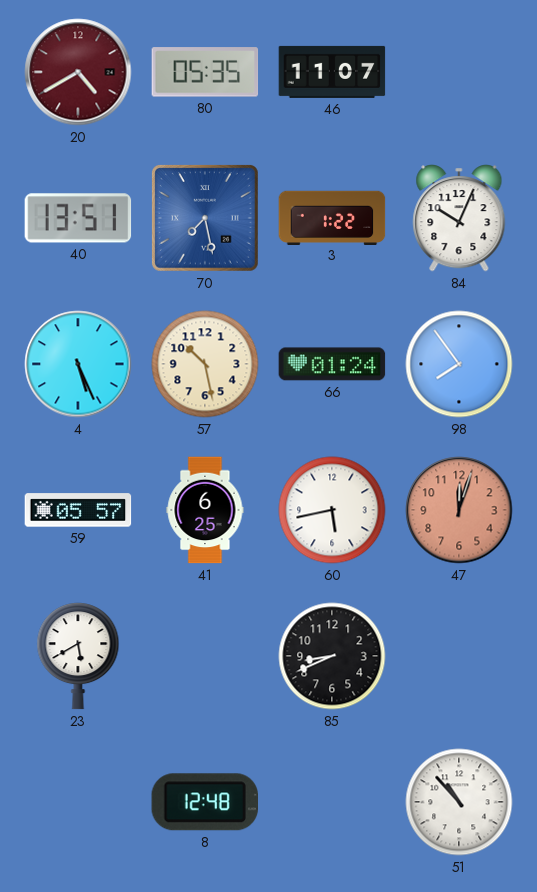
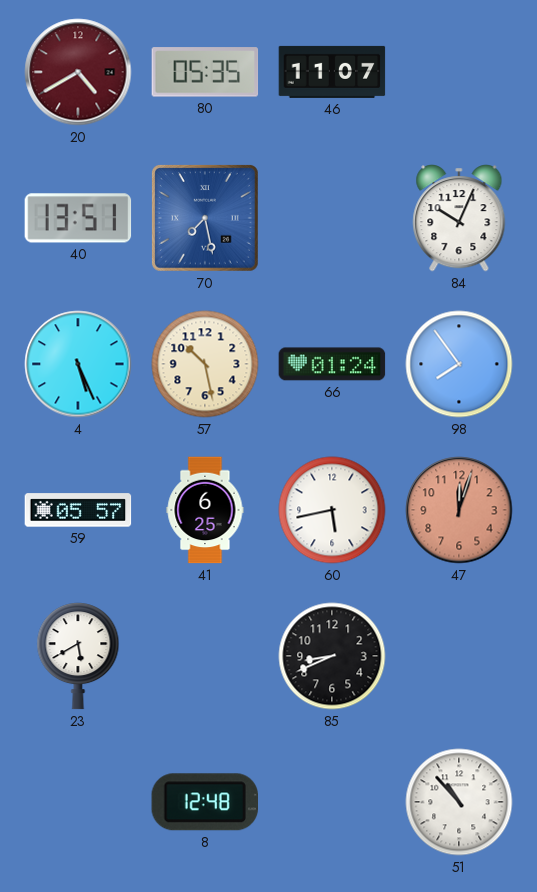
3: 1:22 -> none (332, 217)
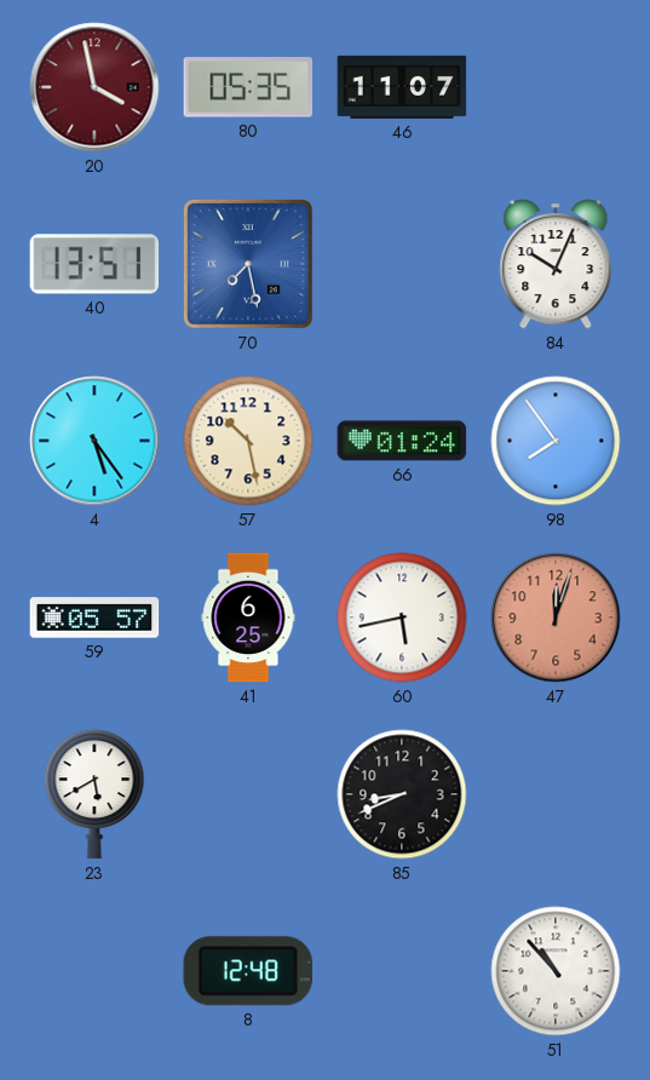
20: 4:40 -> 3:58 (94, 87)
4: 5:26 -> 5:24 (94, 441)
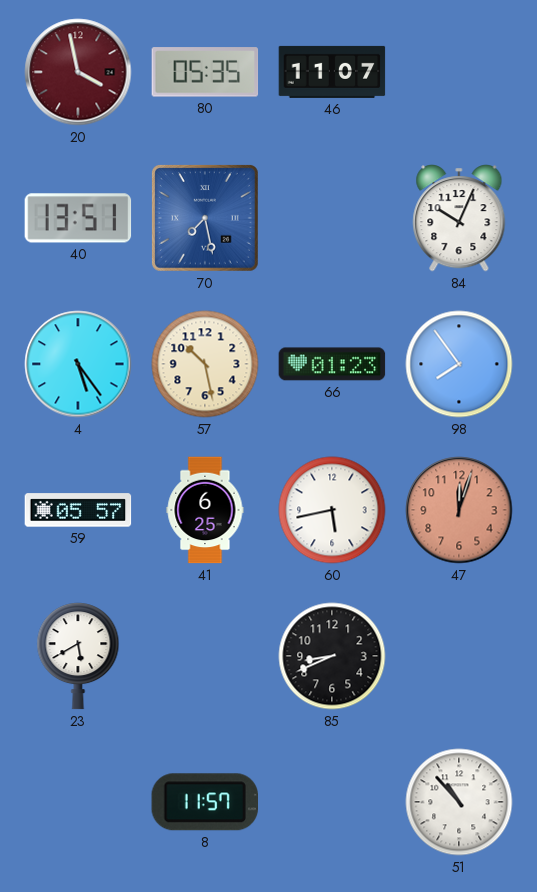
66: 01:24 -> 01:23 (332, 364)
8: 12:48 -> 11:57 (204, 802)
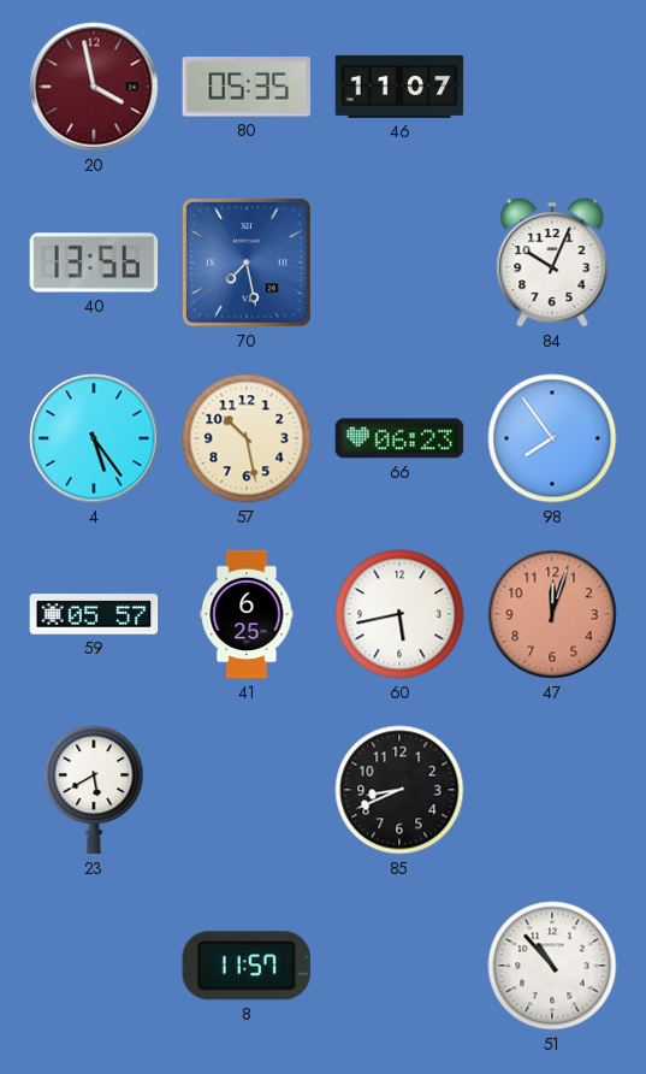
40: 13:51 -> 13:56 (94, 262)
66: 01:23 -> 06:23 (399, 438)
